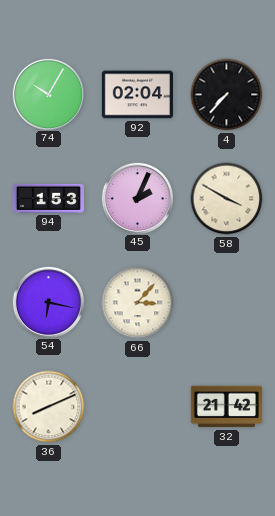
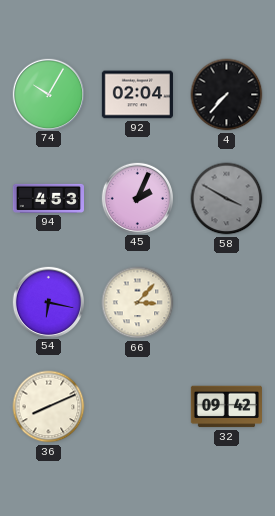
94: 1:53 -> 4:53 (48, 198)
58 dial: cream -> grey (227, 199)
32: 21:42 -> 09:42 (226, 407)
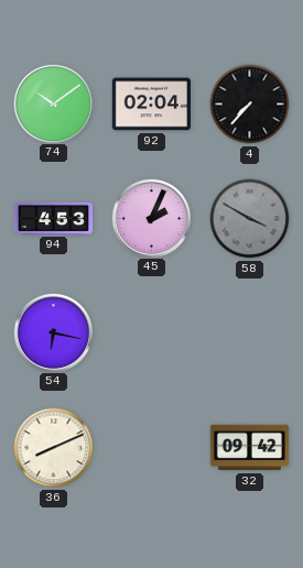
74: 10:05 -> 10:09 (53, 103)
66: 3:07 -> none (138, 303)
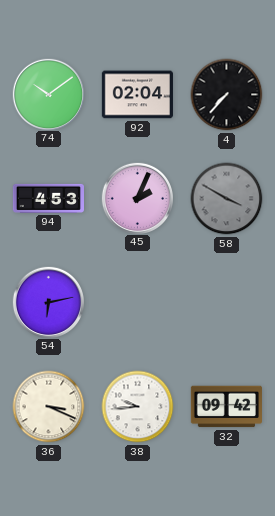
54: 6:17 -> 6:13 (48, 302)
36: 8:11 -> 3:19 (49, 407)
38: none -> 9:44 (138, 407)
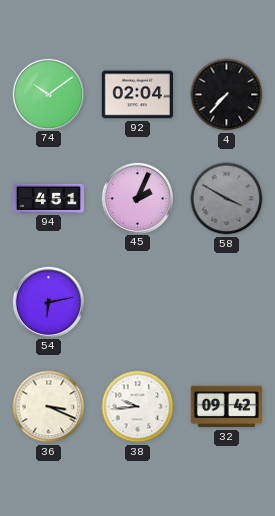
94: 4:53 -> 4:51 (48, 198)
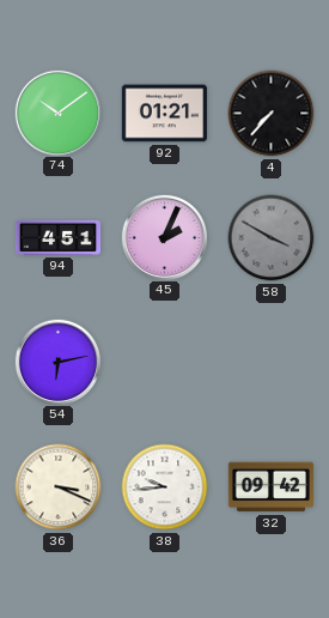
92: 02:04 -> 01:21 (164, 114)
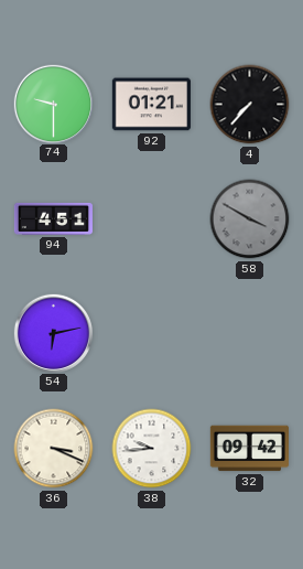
74: 10:09 -> 9:30 (53, 104)
45: 2:04 -> none (164, 237)
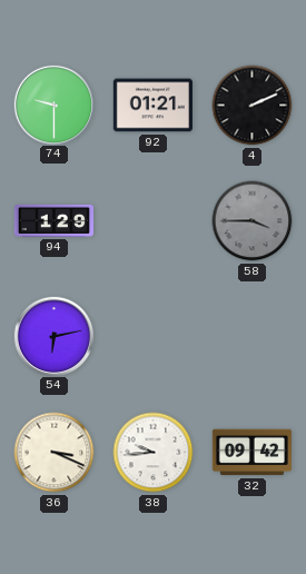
4: 7:37 -> 2:11 (253, 106)
94: 4:51 -> 1:29 (53, 220)
58: 3:50 -> 3:45 (253, 221)
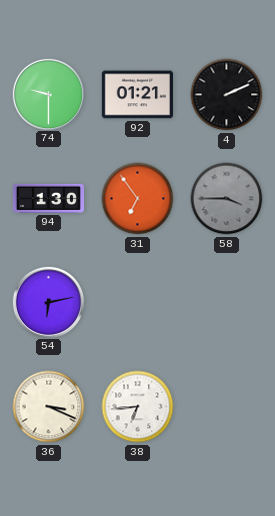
94: 1:29 -> 1:30 (48, 198)
31: none -> 6:54 (138, 199)
38: 9:44 -> 6:44 (138, 407)
32: 09:42 -> none (251, 453)
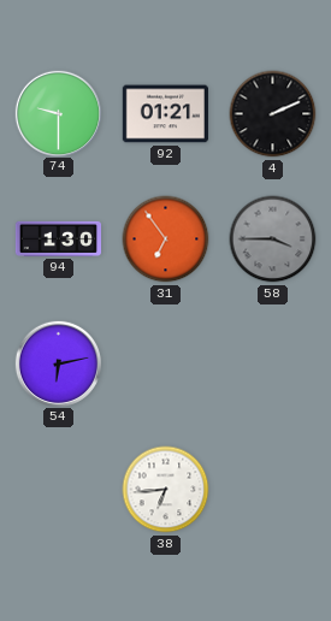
36: 3:19 -> none (49, 407)
